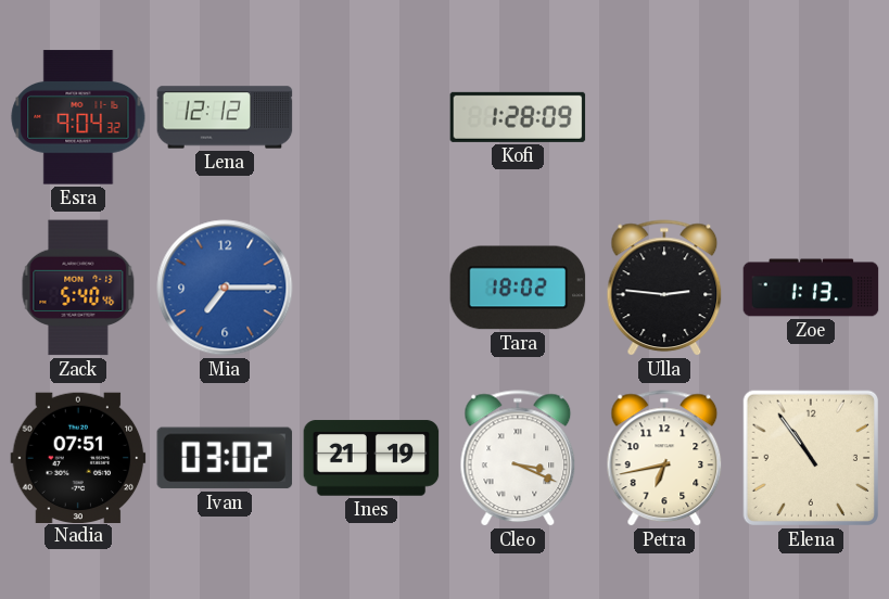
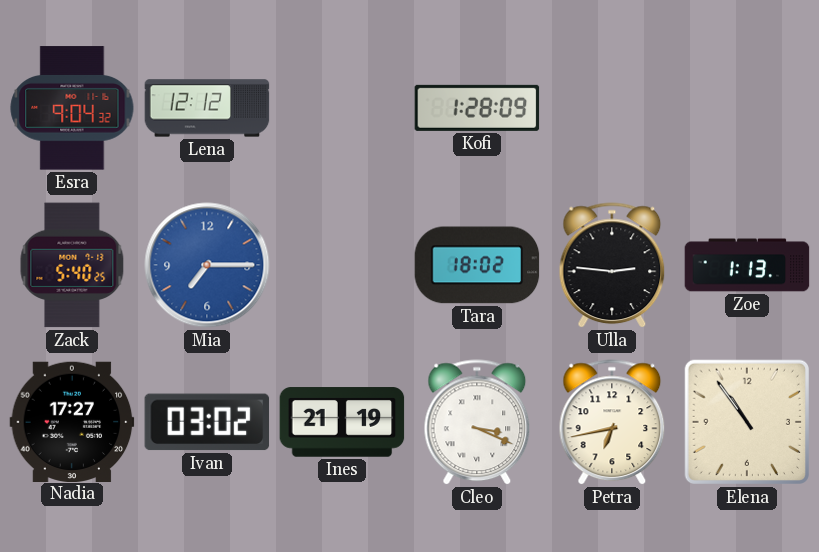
Zack: 5:40:46 -> 5:40:25 (72, 265)
Nadia: 07:51 -> 17:27 (72, 421)
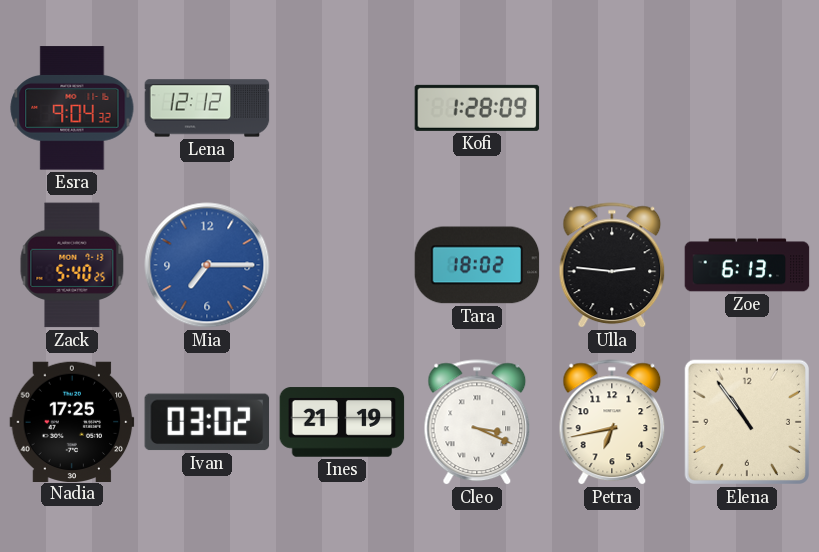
Zoe: 1:13 -> 6:13 (747, 265)
Nadia: 17:27 -> 17:25 (72, 421)
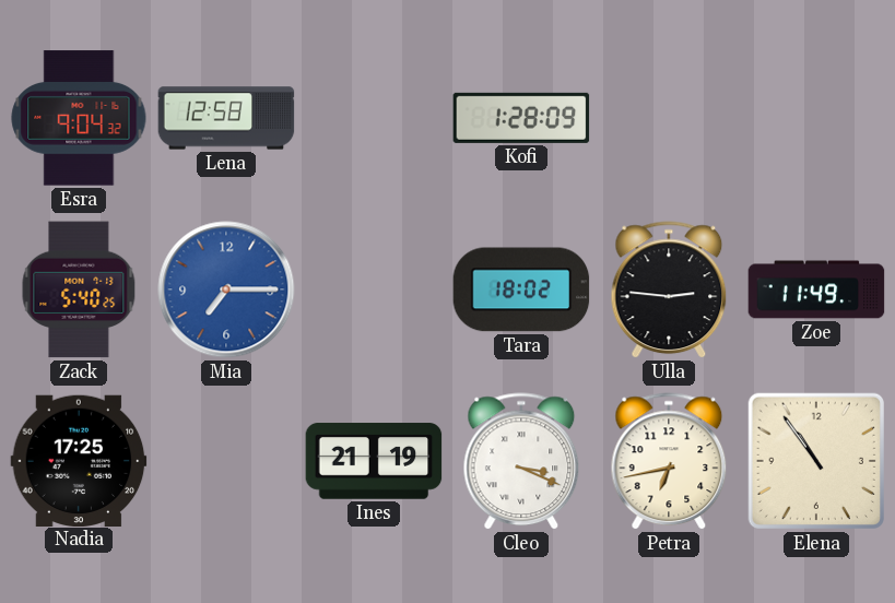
Lena: 12:12 -> 12:58 (226, 118)
Zoe: 6:13 -> 11:49 (816, 289)
Ivan: 03:02 -> none (207, 422)
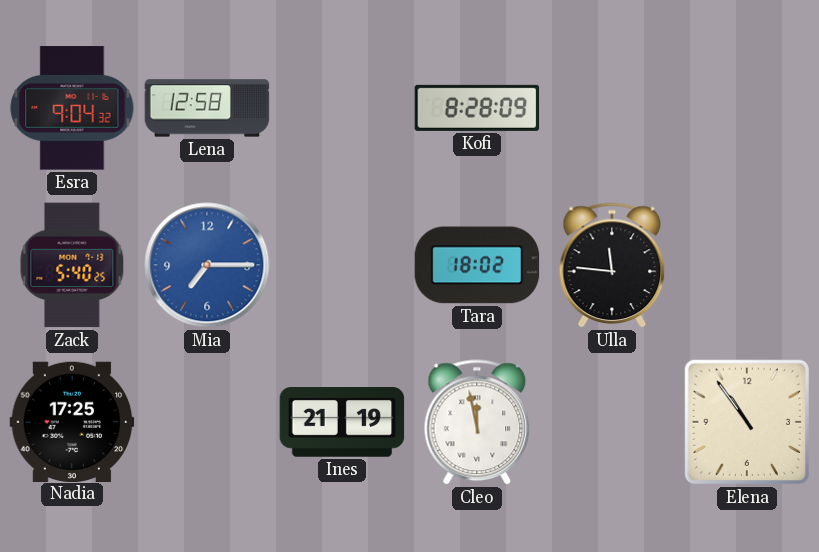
Kofi: 1:28 -> 8:28 (477, 108)
Ulla: 2:46 -> 11:46 (612, 266)
Zoe: 11:49 -> none (816, 289)
Cleo: 3:19 -> 11:58 (477, 423)
Petra: 6:43 -> none (669, 462)
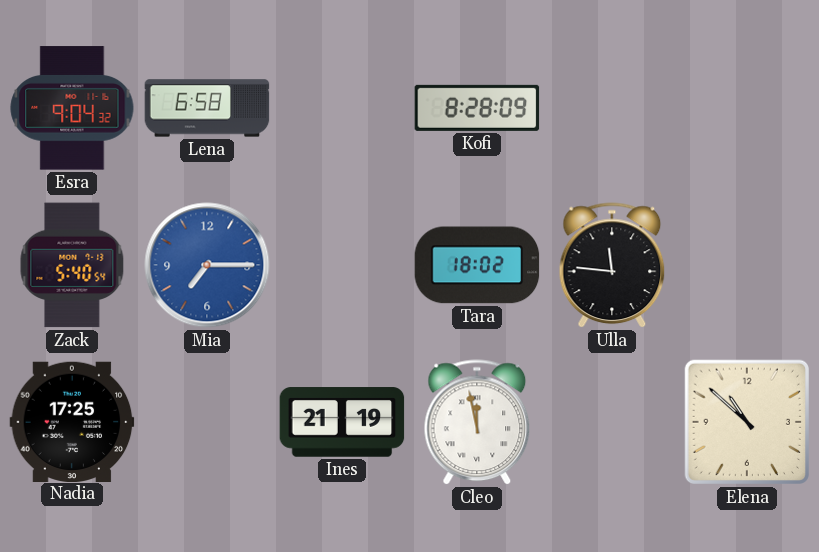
Lena: 12:58 -> 6:58 (207, 108)
Zack: 5:40:25 -> 5:40:54 (72, 265)
Elena: 10:54 -> 10:52 (747, 422)
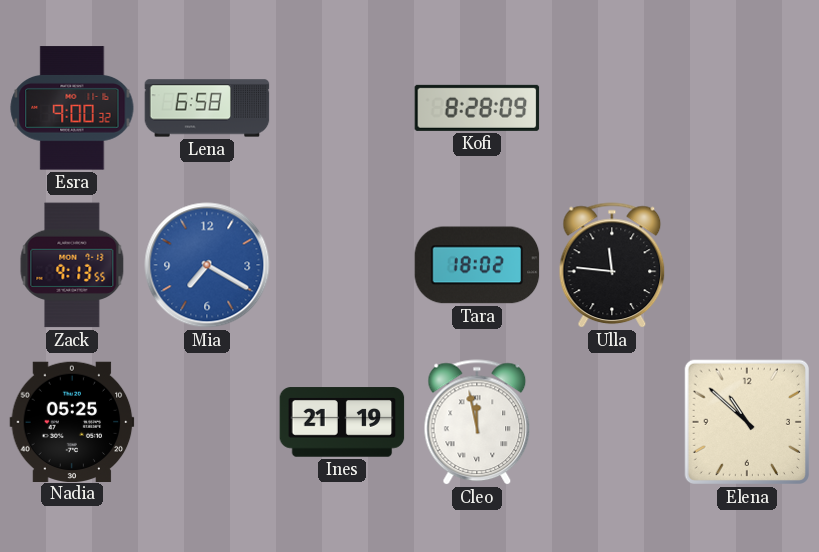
Esra: 9:04 -> 9:00 (72, 108)
Zack: 5:40 -> 9:13 (72, 265)
Mia: 7:15 -> 7:20 (207, 265)
Nadia: 17:25 -> 05:25 (72, 421)
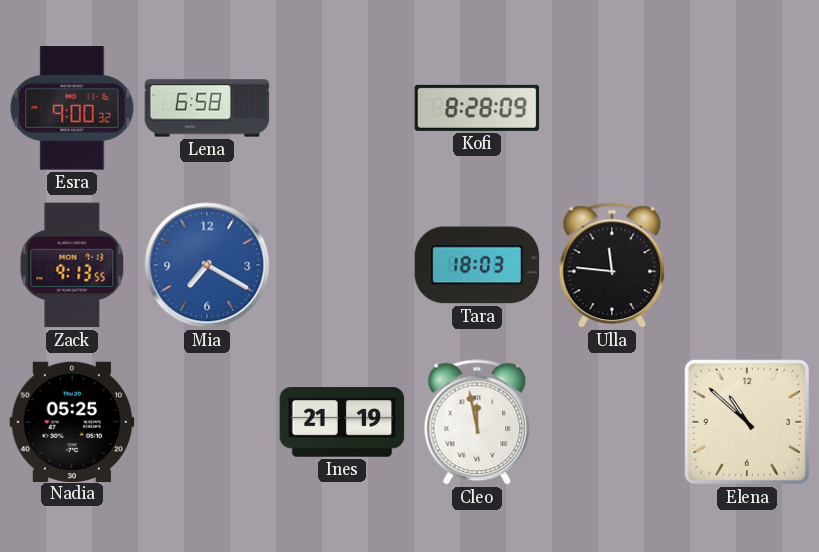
Tara: 18:02 -> 18:03 (477, 265)
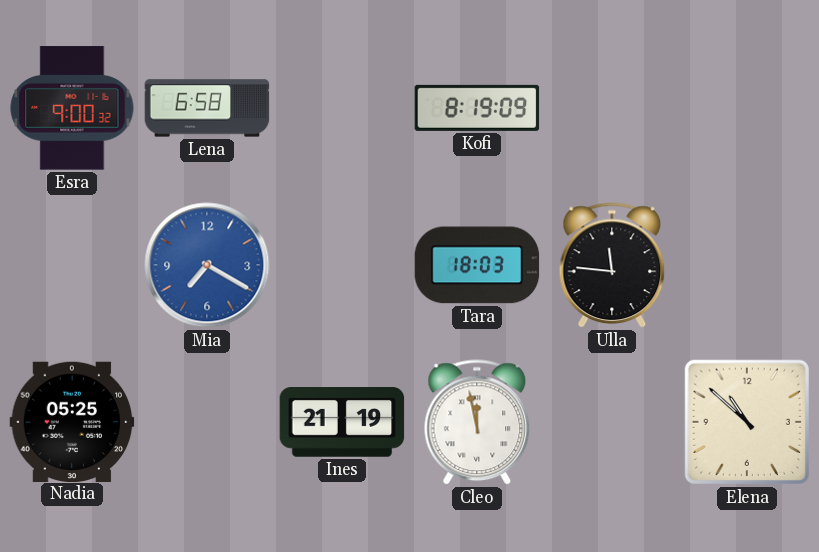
Kofi: 8:28 -> 8:19 (477, 108)
Zack: 9:13 -> none (72, 265)
